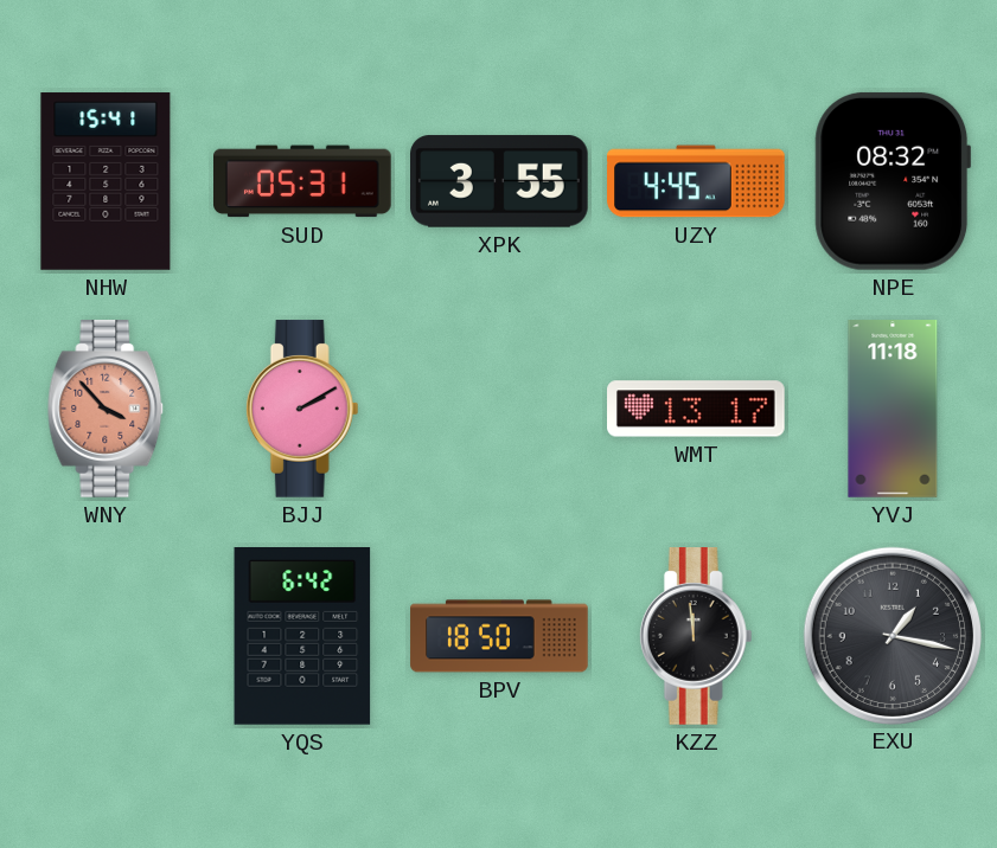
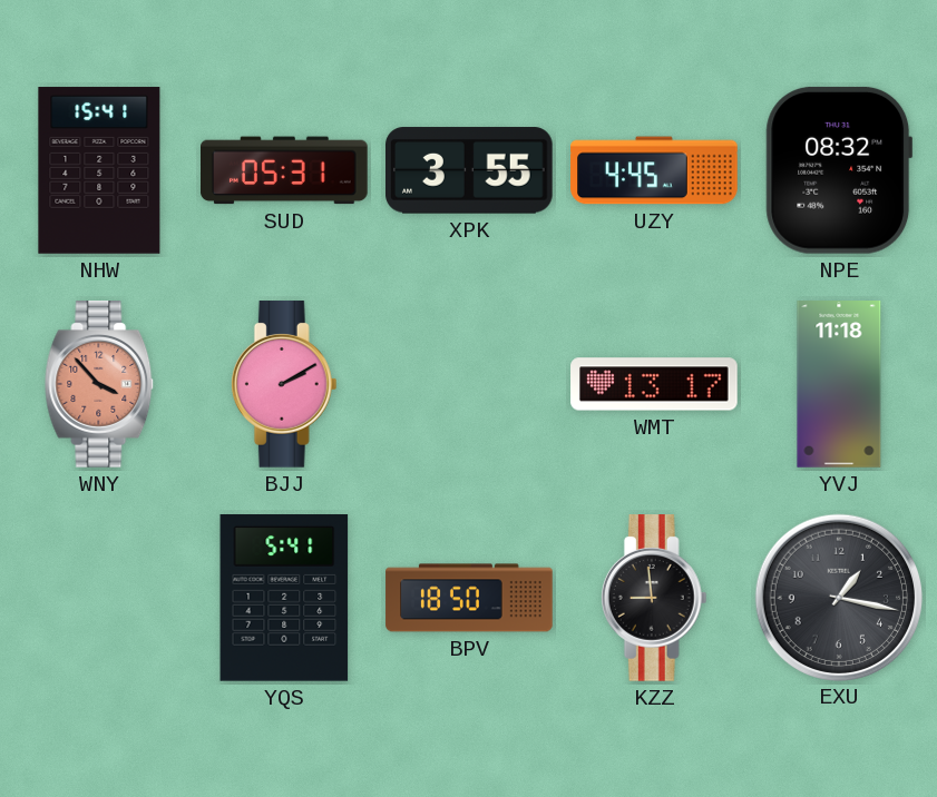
YQS: 6:42 -> 5:41 (284, 599)
KZZ: 11:59 -> 8:59 (654, 598)
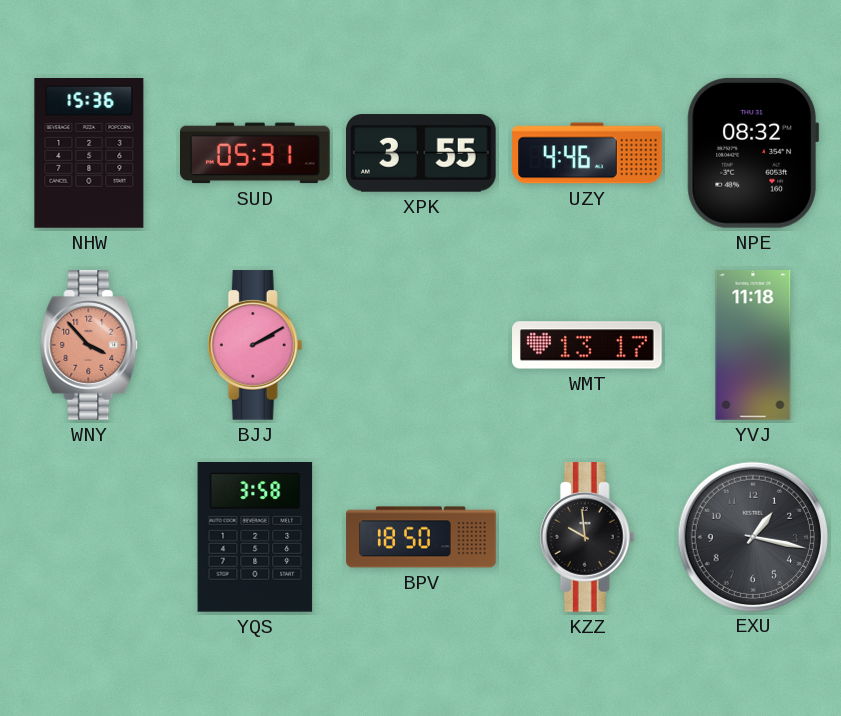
NHW: 15:41 -> 15:36 (89, 153)
UZY: 4:45 -> 4:46 (587, 153)
YQS: 5:41 -> 3:58 (255, 538)
KZZ: 8:59 -> 9:59 (587, 537)
